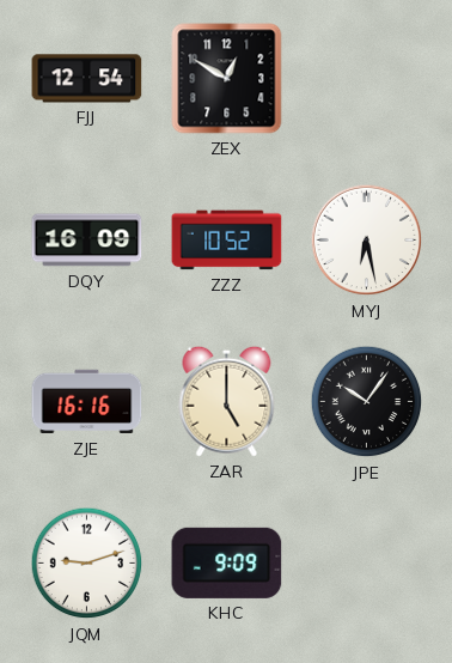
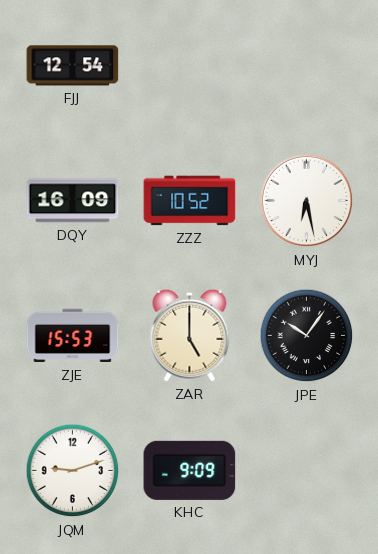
ZEX: 12:50 -> none (227, 79)
ZJE: 16:16 -> 15:53 (73, 336)
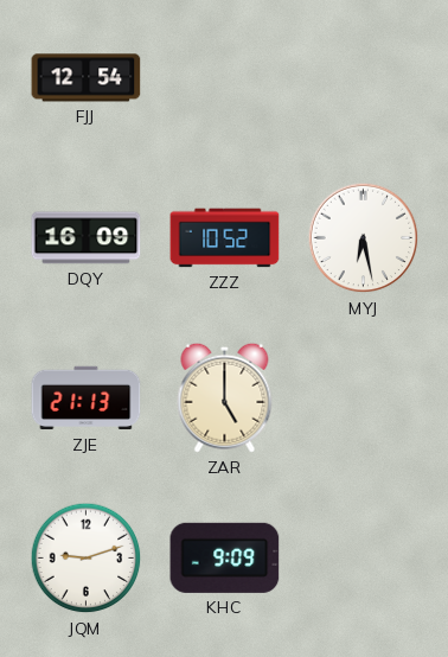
ZJE: 15:53 -> 21:13 (87, 398)
JPE: 10:06 -> none (307, 336)
